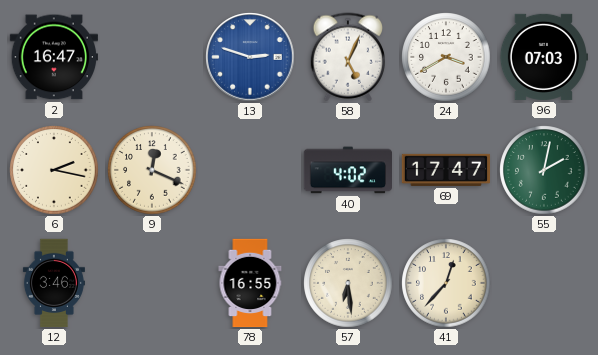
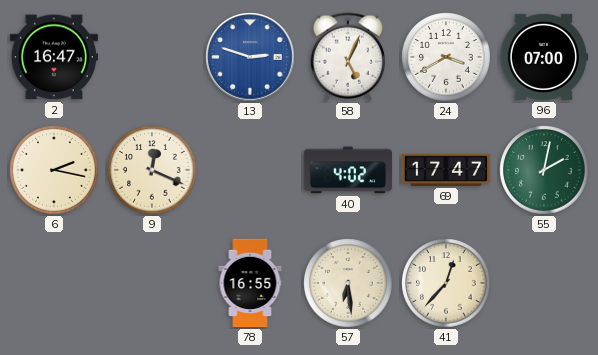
96: 07:03 -> 07:00 (544, 57)
12: 3:46 -> none (54, 283)
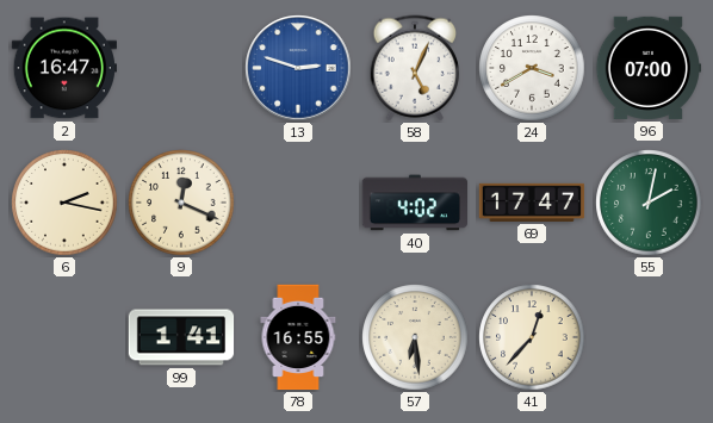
99: none -> 1:41 (181, 337)
